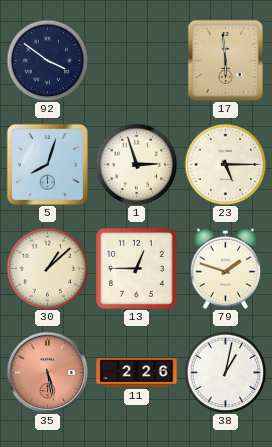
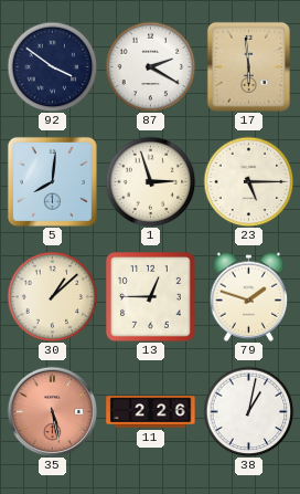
87: none -> 2:20 (150, 66)
5: 8:03 -> 8:01 (52, 181)
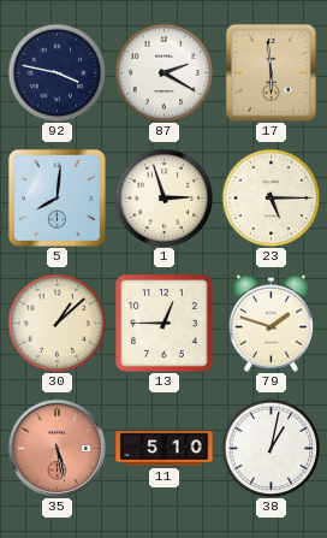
92: 3:51 -> 3:47 (57, 72)
11: 2:26 -> 5:10 (165, 449)
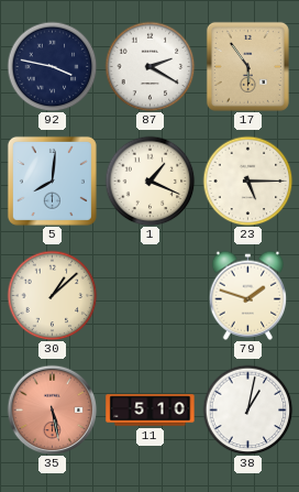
17: 5:59 -> 5:54 (247, 66)
1: 2:57 -> 1:19 (149, 181)
13: 12:45 -> none (165, 324)
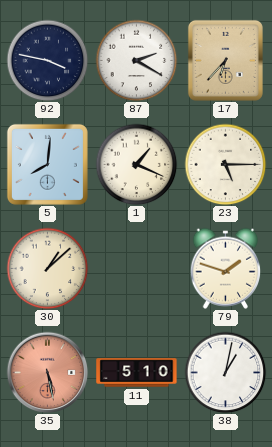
17: 5:54 -> 6:37 (225, 60)
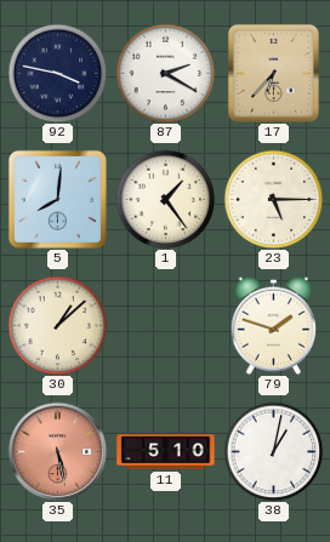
1: 1:19 -> 1:24 (165, 199)
